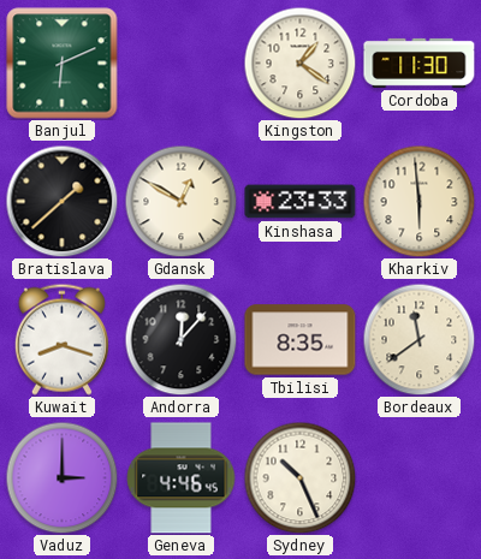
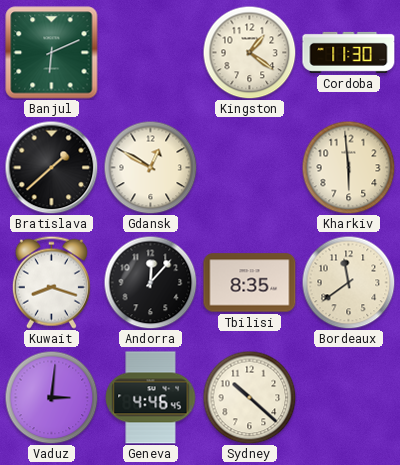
Kinshasa: 23:33 -> none (301, 202)
Vaduz: 3:00 -> 3:01 (51, 397)
Sydney: 10:26 -> 10:22 (249, 397)
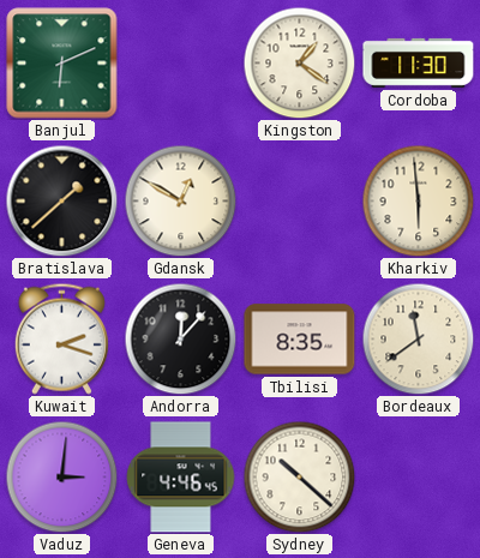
Kuwait: 8:18 -> 2:18 (61, 338)
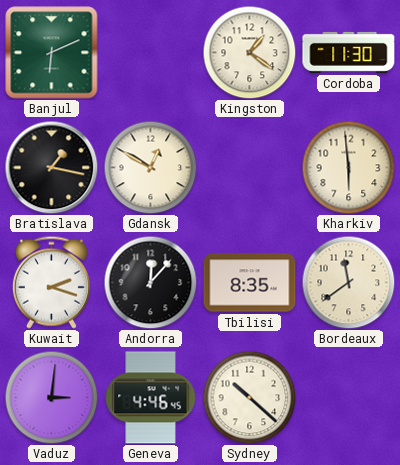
Bratislava: 1:38 -> 1:17 (51, 167)
